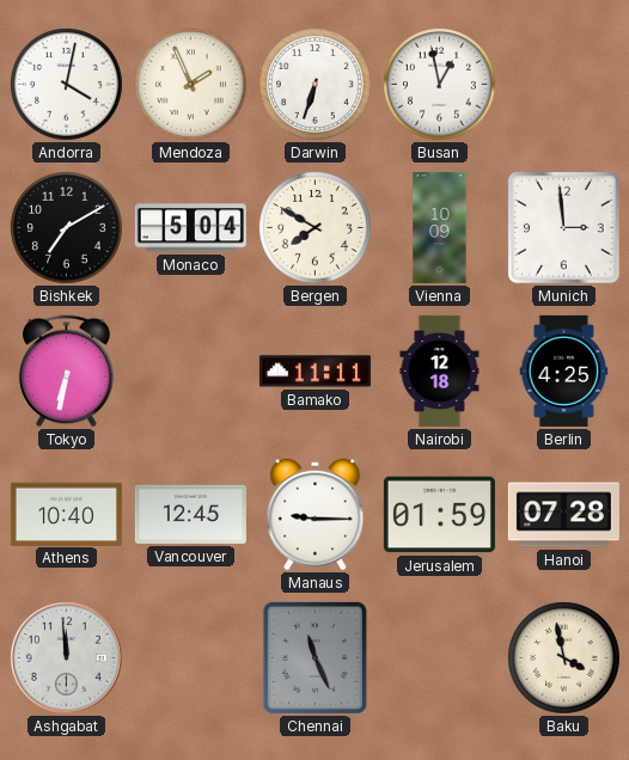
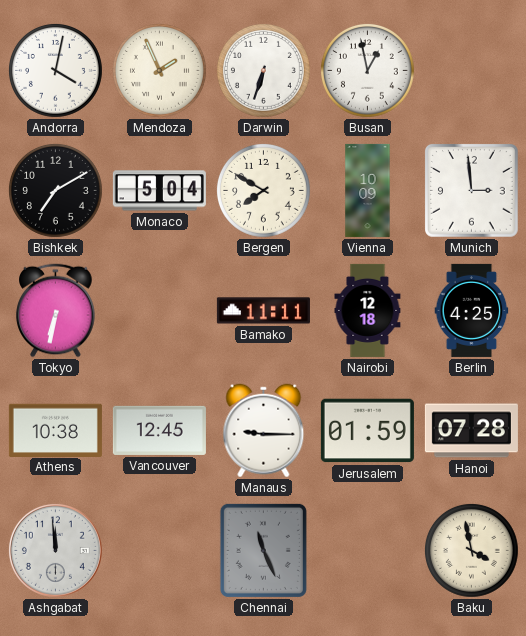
Athens: 10:40 -> 10:38 (55, 430)
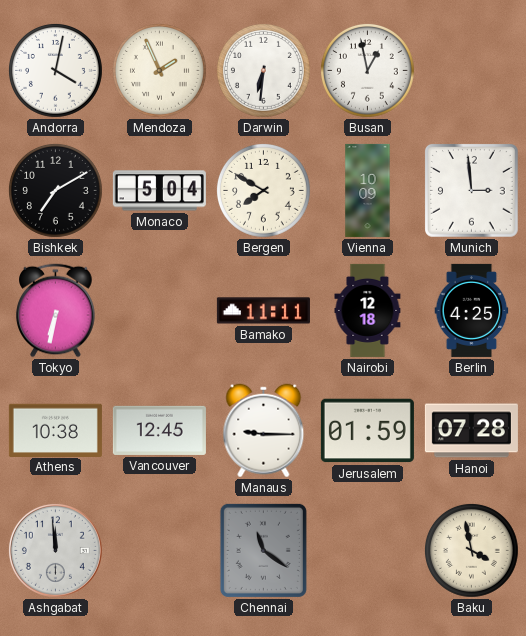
Darwin: 6:33 -> 6:31 (264, 71)
Chennai: 11:26 -> 11:21 (263, 550)
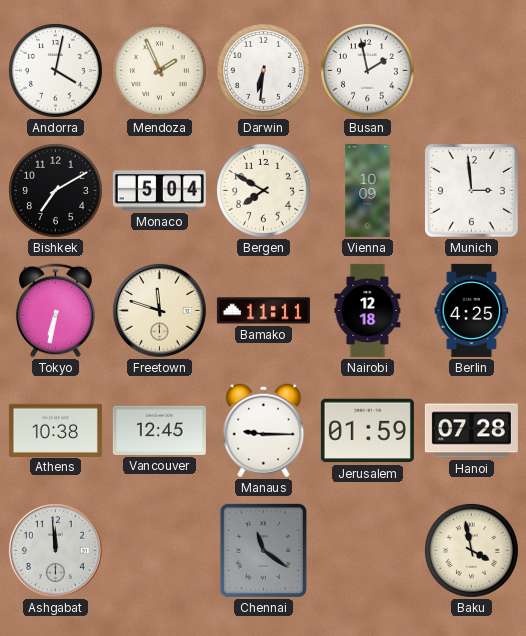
Busan: 12:58 -> 1:58 (368, 71)
Freetown: none -> 11:48 (159, 310)
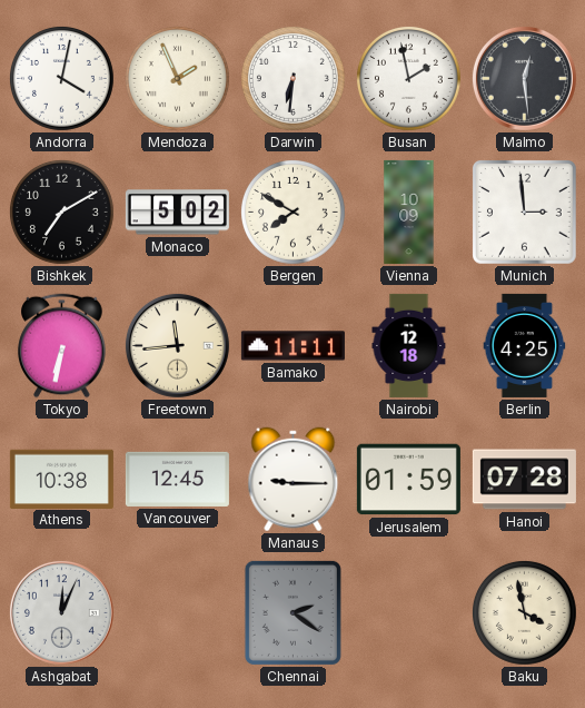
Malmo: none -> 12:29 (524, 78)
Monaco: 5:04 -> 5:02 (177, 213)
Freetown: 11:48 -> 11:44 (177, 345)
Ashgabat: 11:59 -> 12:04 (61, 612)
Chennai: 11:21 -> 2:21 (292, 612)
